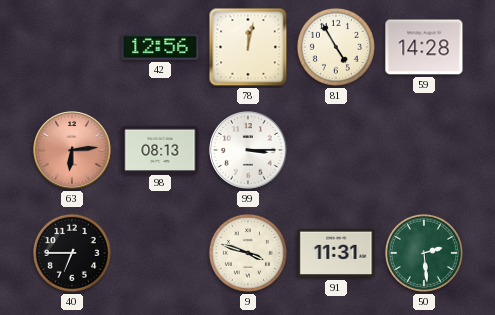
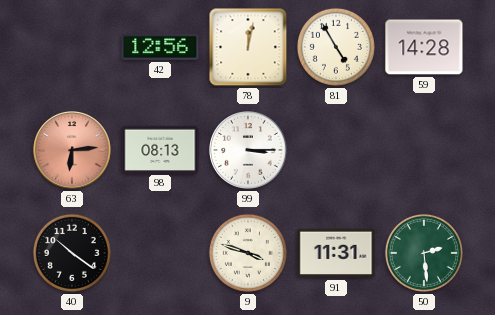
40: 6:45 -> 10:21 (72, 253)
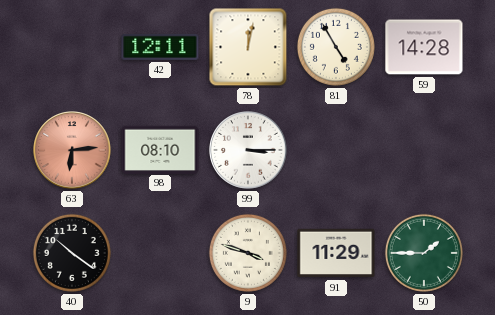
42: 12:56 -> 12:11 (160, 47)
98: 08:13 -> 08:10 (160, 149)
91: 11:31 -> 11:29 (336, 253)
50: 2:29 -> 1:45 (424, 253)
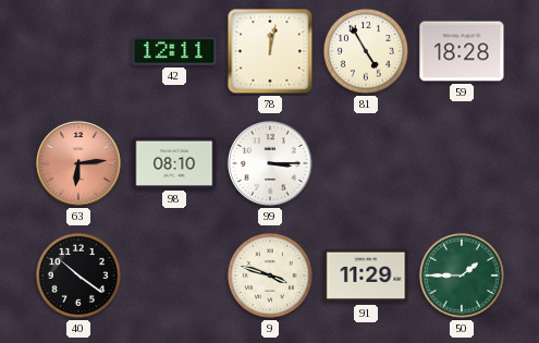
59: 14:28 -> 18:28 (462, 51)
